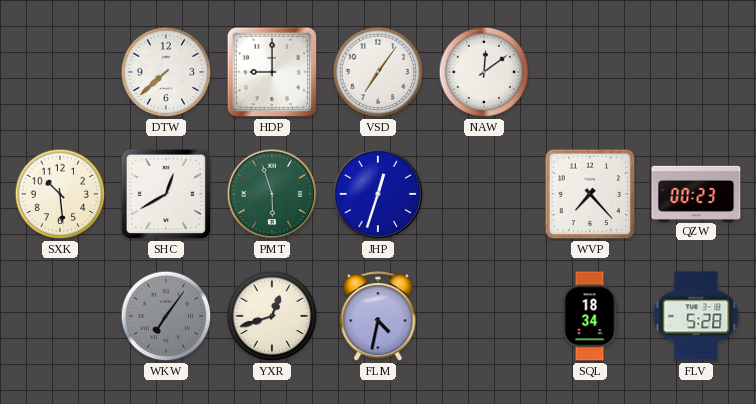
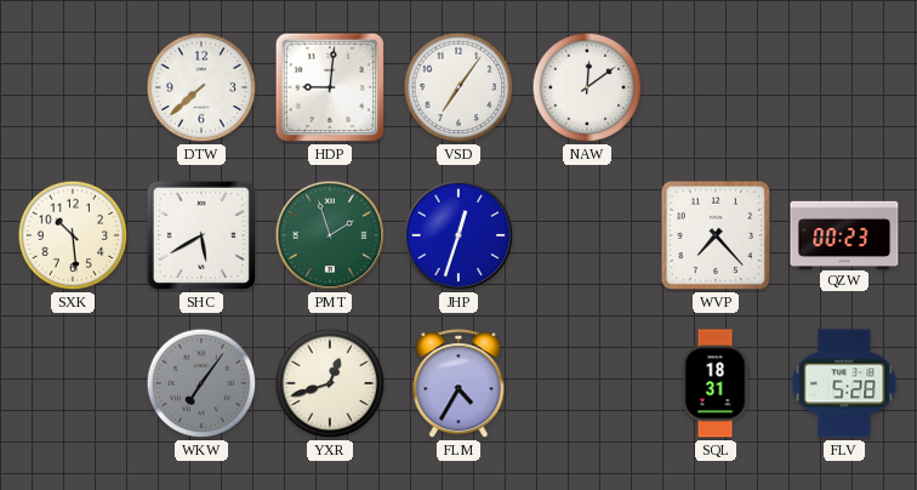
HDP: 9:00 -> 9:01 (330, 87)
SHC: 12:40 -> 5:40 (201, 235)
PMT: 5:57 -> 1:57 (330, 235)
FLM: 4:32 -> 4:35 (458, 384)
SQL: 18:34 -> 18:31 (716, 383)
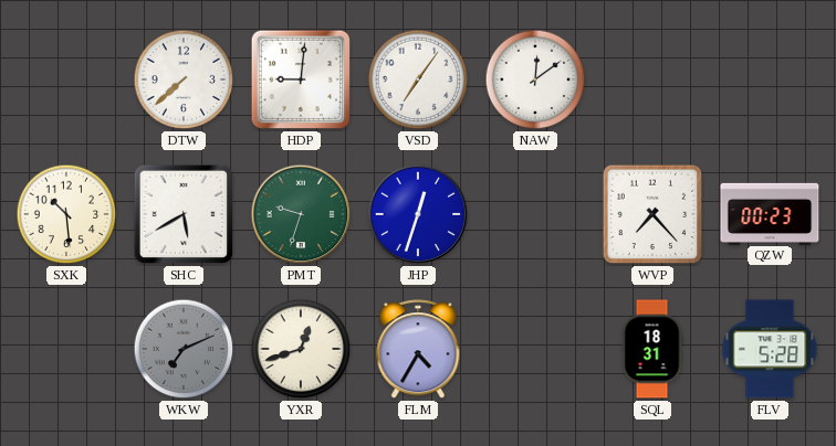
PMT: 1:57 -> 9:33 (301, 214)
WKW: 7:06 -> 7:11 (184, 349)
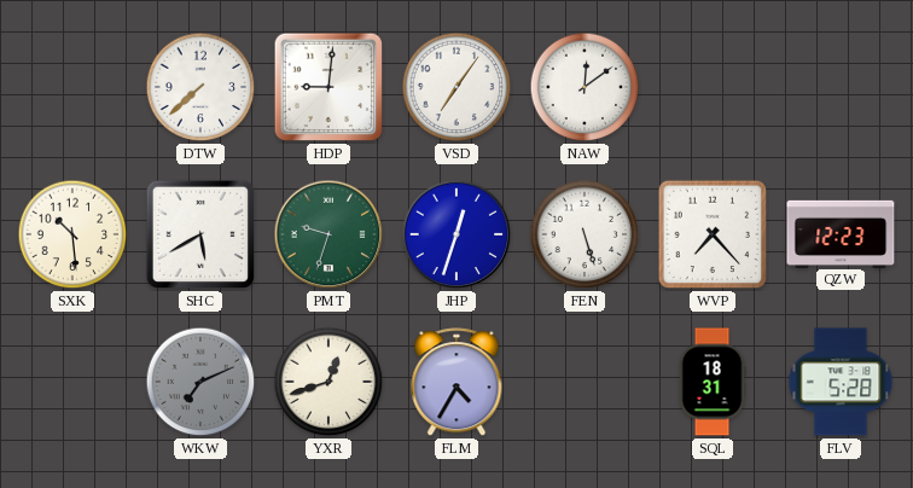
FEN: none -> 5:27 (585, 234)
QZW: 00:23 -> 12:23 (841, 233)
